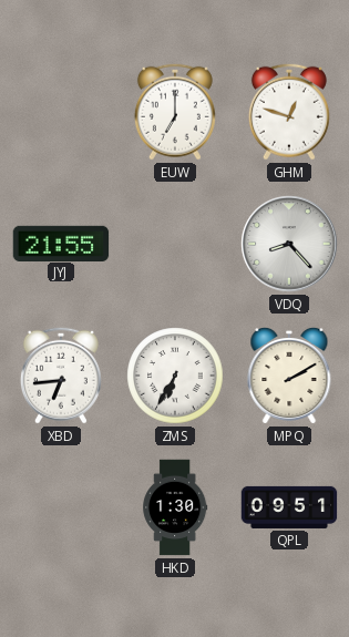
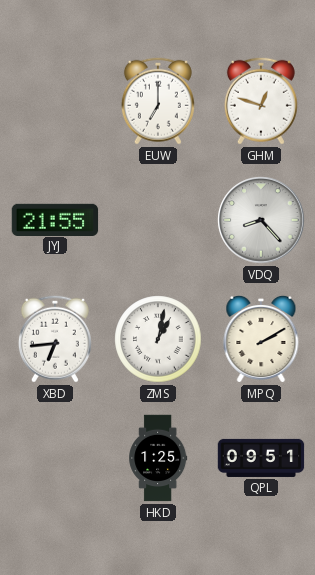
ZMS: 6:35 -> 1:02 (158, 339)
HKD: 1:30 -> 1:25 (158, 458)
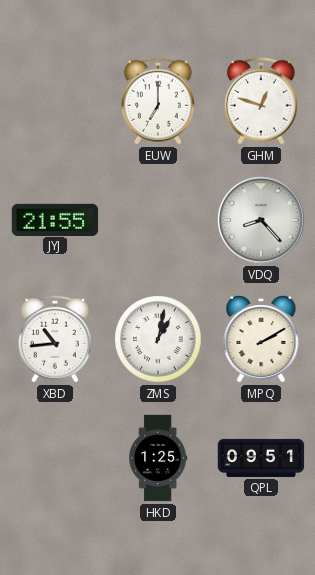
XBD: 6:44 -> 10:44 (55, 339)
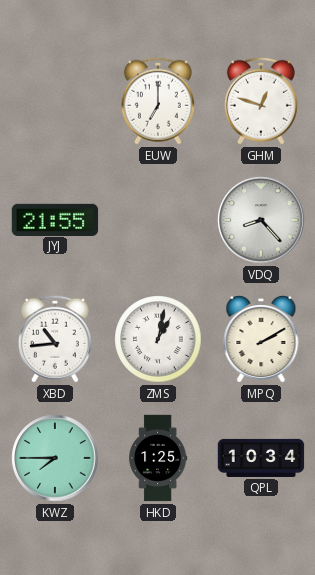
KWZ: none -> 7:45 (55, 458)
QPL: 09:51 -> 10:34 (261, 458)
